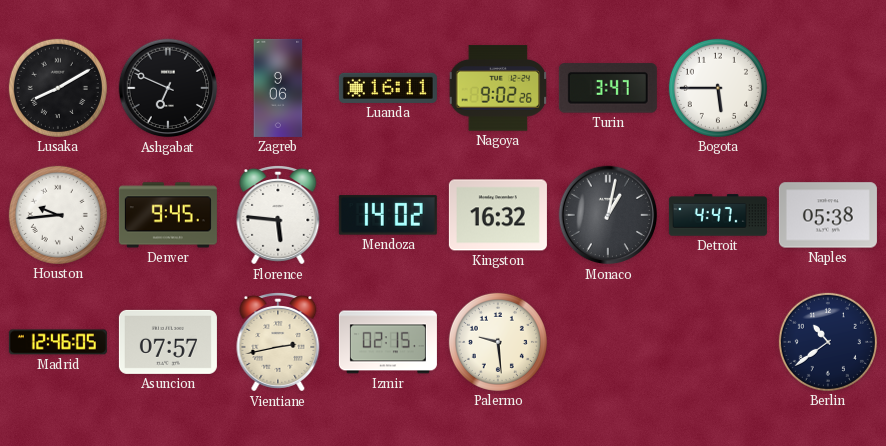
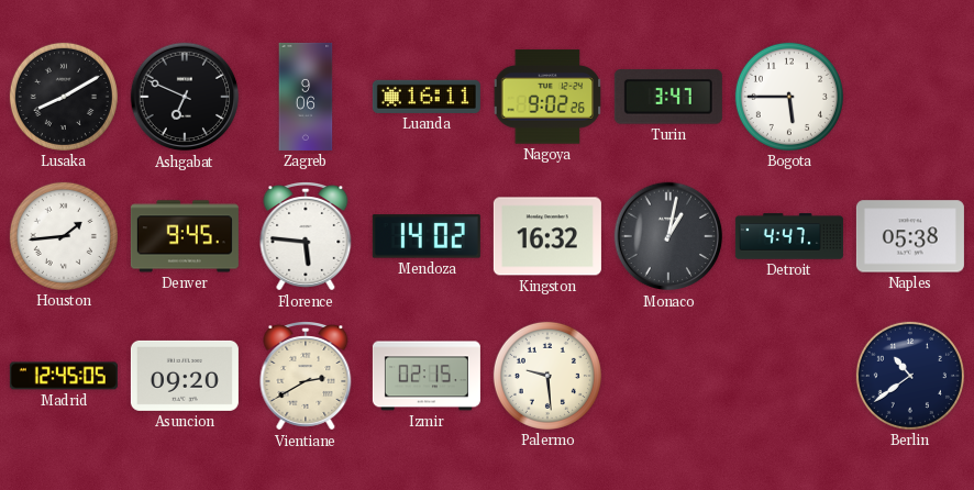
Houston: 9:44 -> 1:44 (64, 236)
Madrid: 12:46 -> 12:45 (64, 376)
Asuncion: 07:57 -> 09:20 (185, 376)
Vientiane: 2:43 -> 2:40 (306, 377)
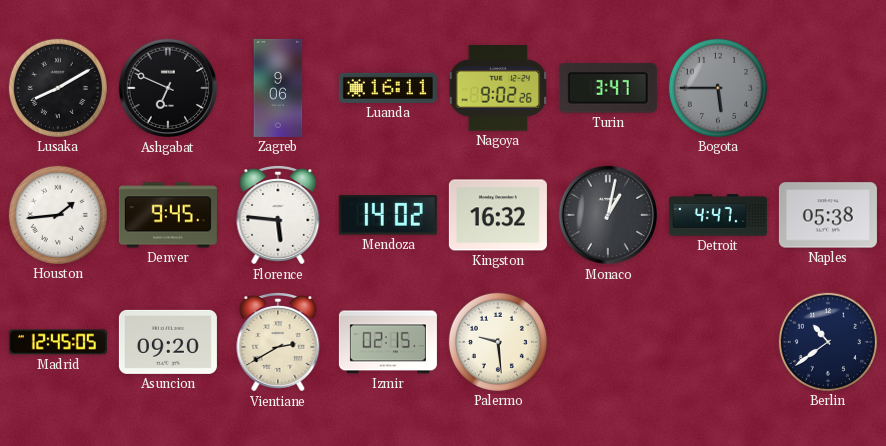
Bogota dial: white -> grey (718, 88)
